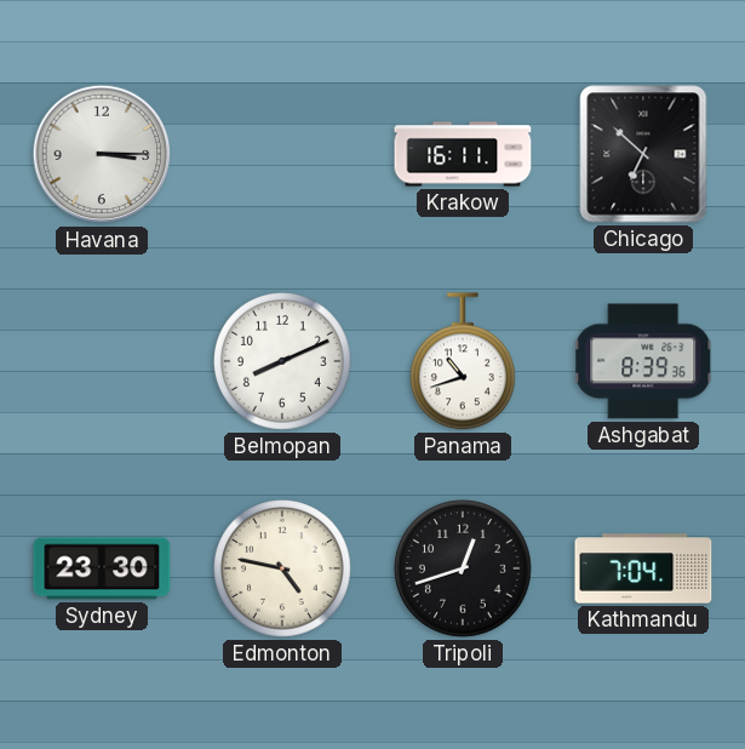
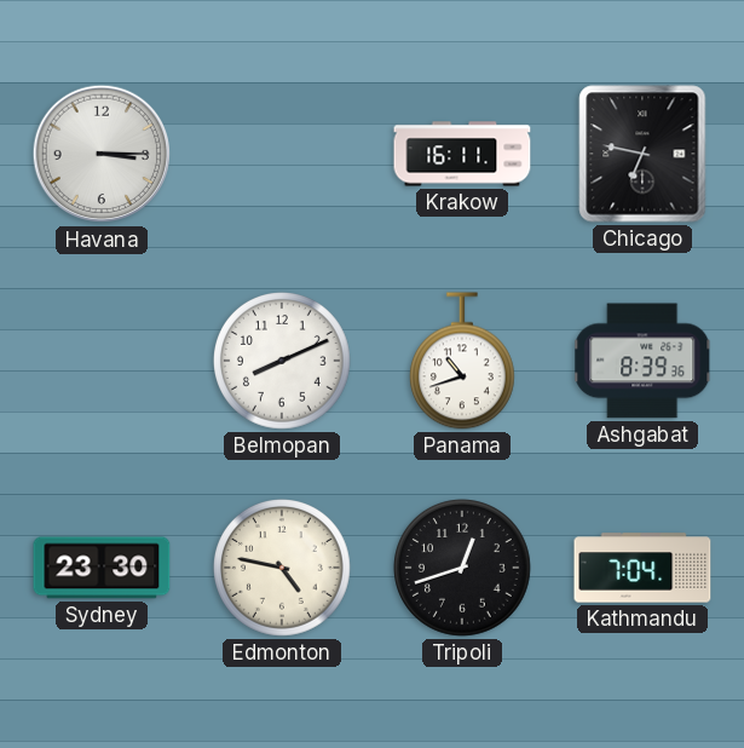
Chicago: 6:52 -> 6:47 (642, 154)
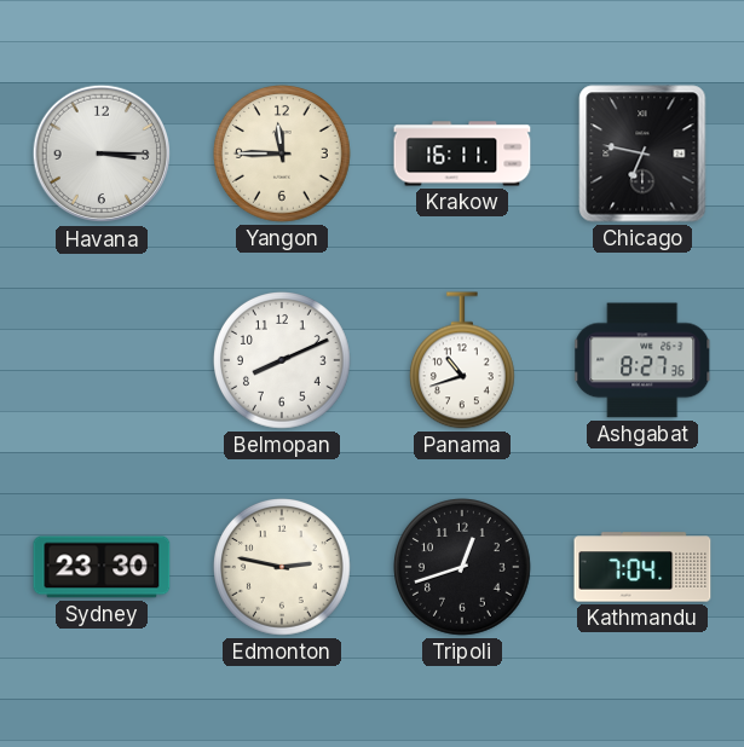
Yangon: none -> 11:45 (283, 155)
Ashgabat: 8:39 -> 8:27 (642, 360)
Edmonton: 4:47 -> 2:47 (283, 568)
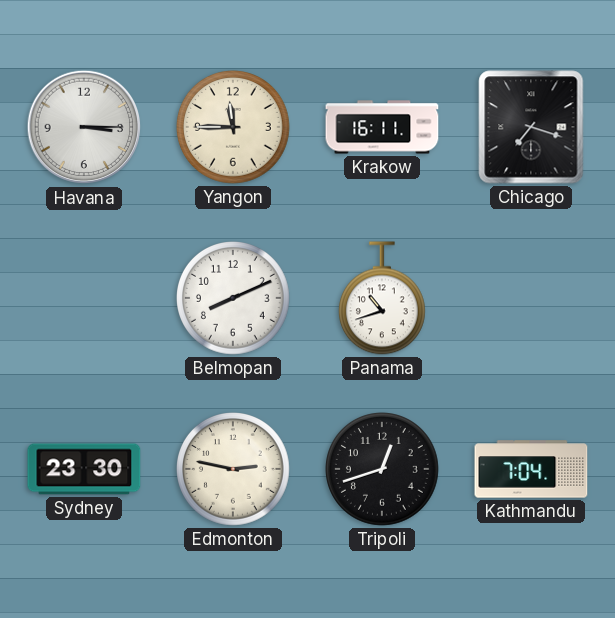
Chicago: 6:47 -> 7:18 (531, 127)
Ashgabat: 8:27 -> none (642, 360)
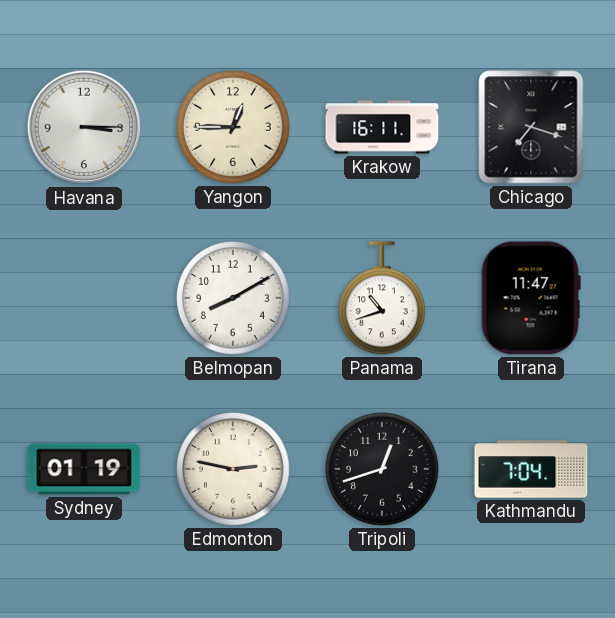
Yangon: 11:45 -> 12:45 (234, 128)
Belmopan: 8:11 -> 8:10 (234, 299)
Tirana: none -> 11:47 (531, 298)
Sydney: 23:30 -> 01:19 (84, 469)
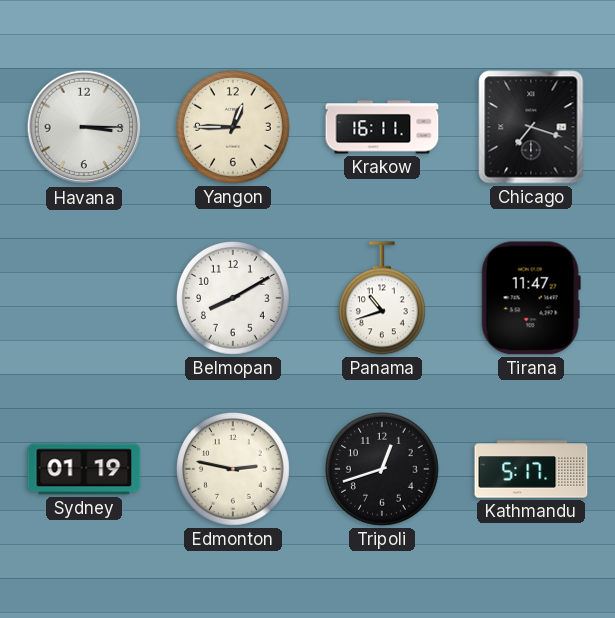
Kathmandu: 7:04 -> 5:17 (531, 469)
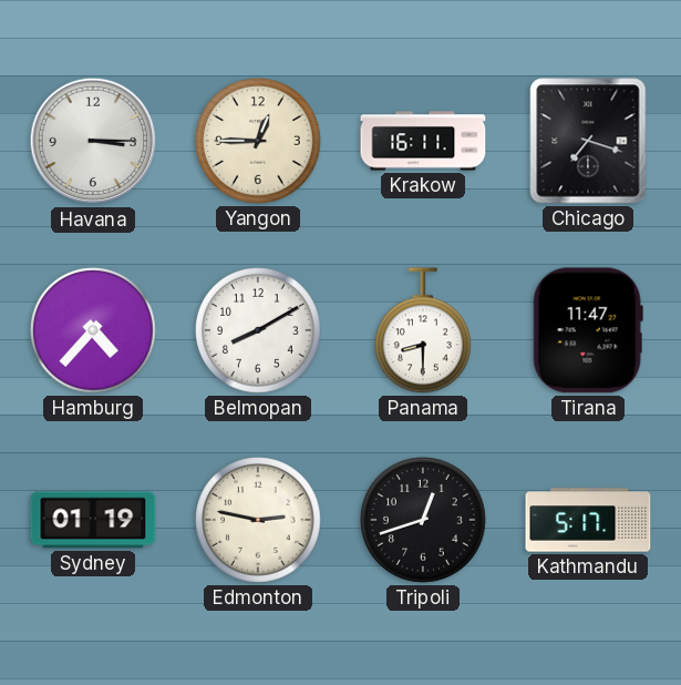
Hamburg: none -> 4:37 (94, 331)
Panama: 10:42 -> 8:30 (423, 330)
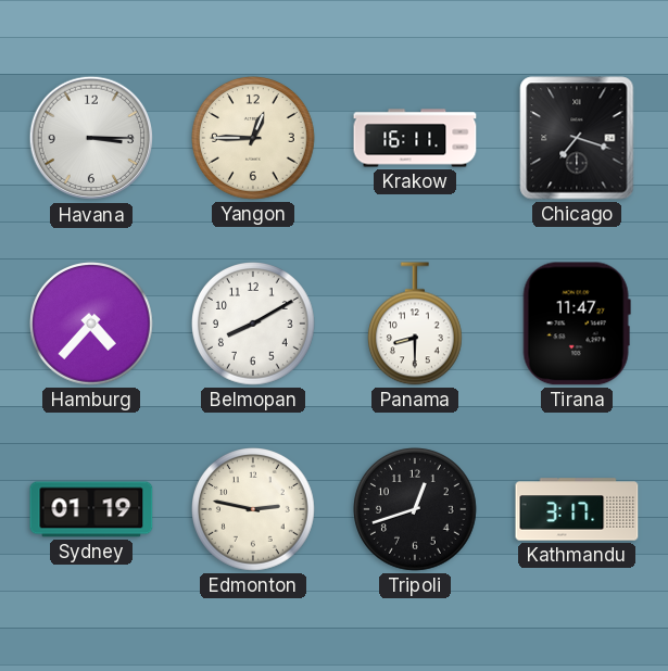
Kathmandu: 5:17 -> 3:17 (577, 509)
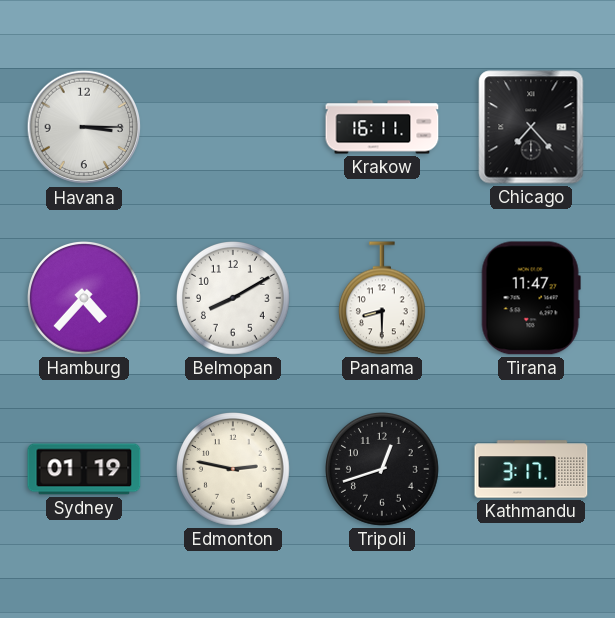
Yangon: 12:45 -> none (254, 139)
Chicago: 7:18 -> 7:23 (531, 127)
